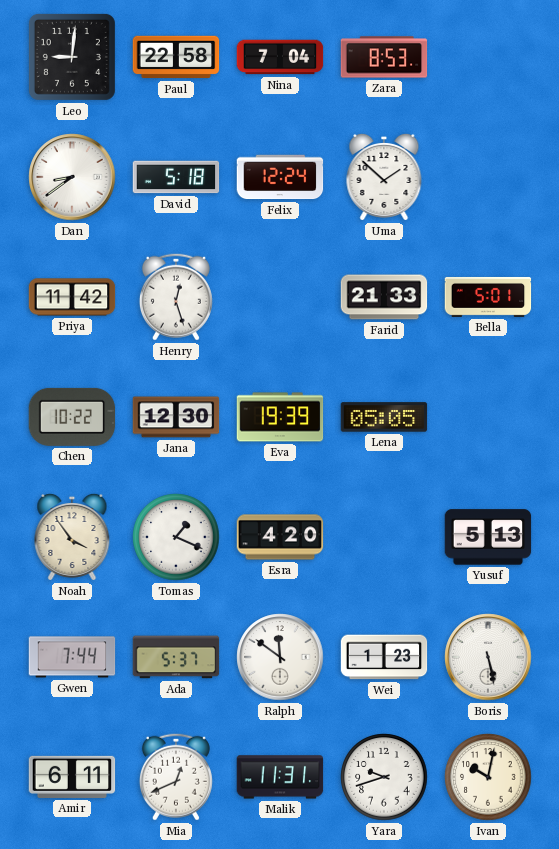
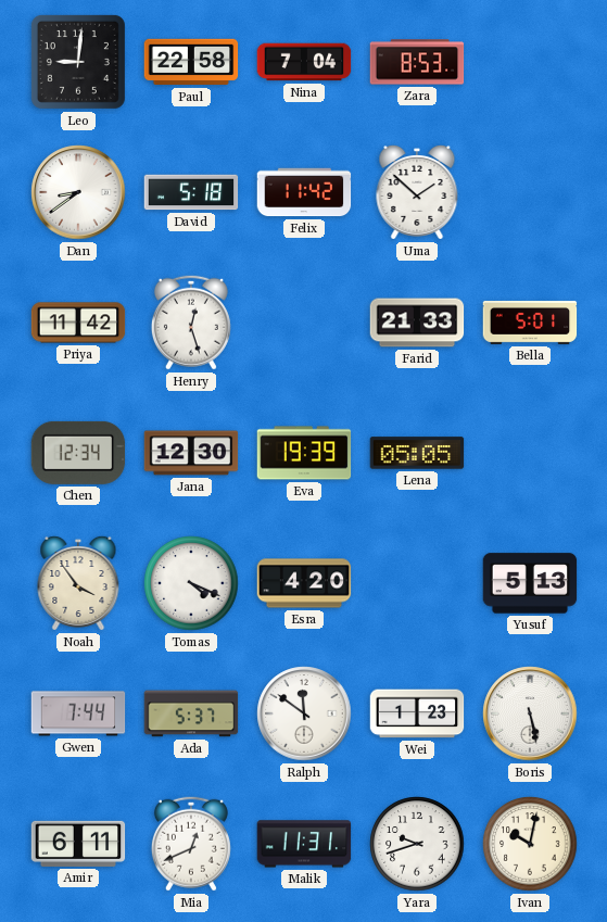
Felix: 12:24 -> 11:42 (304, 192)
Chen: 10:22 -> 12:34 (78, 453)
Tomas: 1:19 -> 4:19 (191, 583)
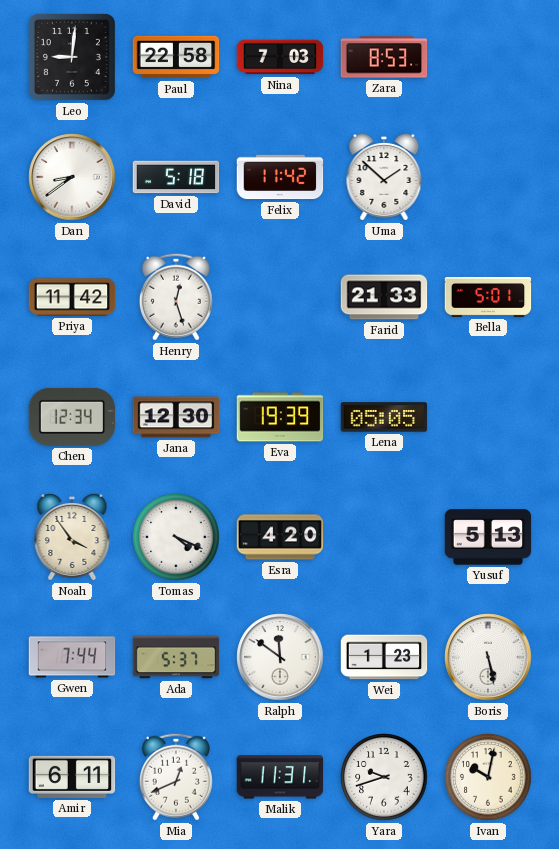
Nina: 7:04 -> 7:03 (280, 57)
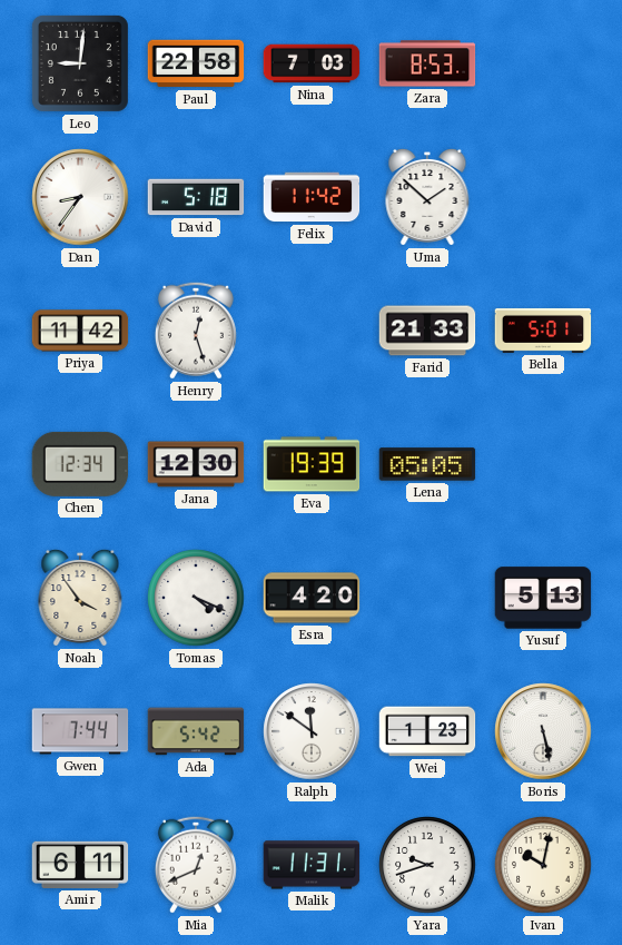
Dan: 8:39 -> 8:36 (80, 197)
Ada: 5:37 -> 5:42 (196, 731)
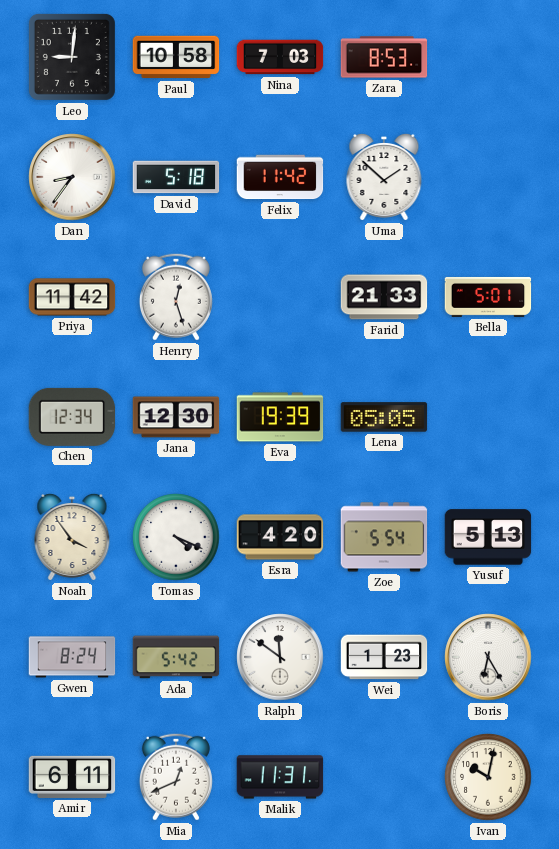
Paul: 22:58 -> 10:58 (176, 57)
Zoe: none -> 5:54 (384, 537)
Gwen: 7:44 -> 8:24 (72, 657)
Boris: 5:28 -> 6:25 (488, 657)
Yara: 9:42 -> none (427, 865)
